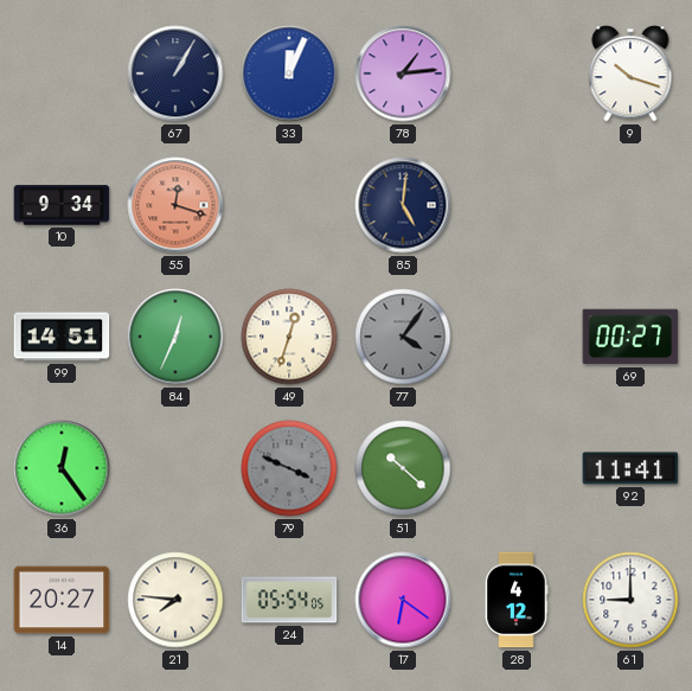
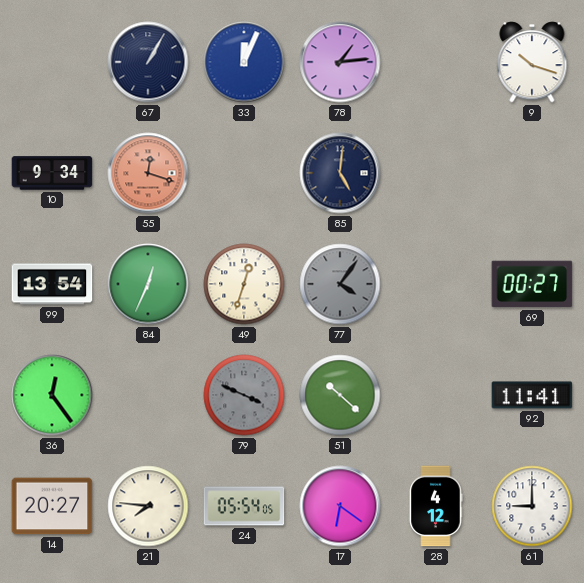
99: 14:51 -> 13:54 (52, 284)
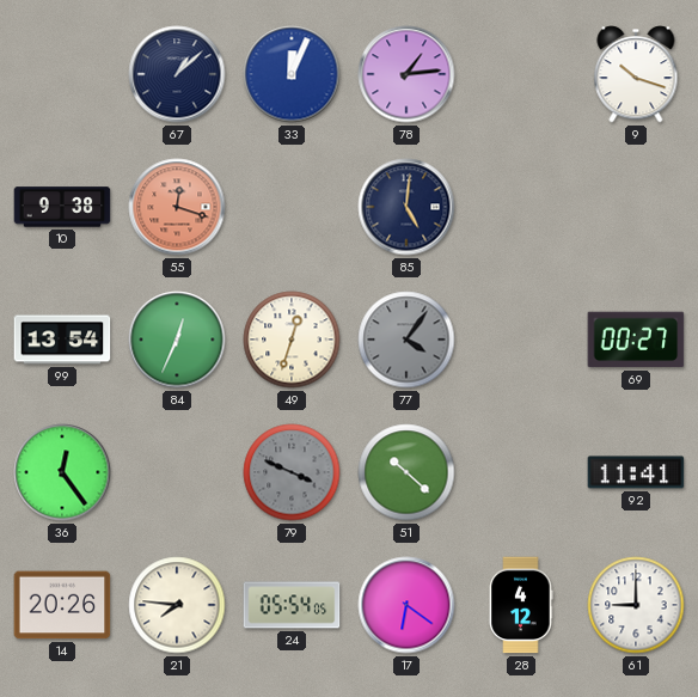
67: 1:05 -> 1:08 (177, 74)
10: 9:34 -> 9:38 (62, 207)
14: 20:27 -> 20:26 (62, 605)
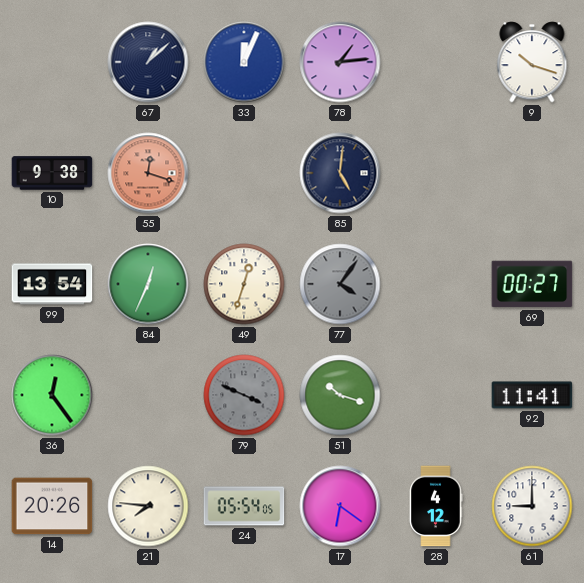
51: 10:22 -> 10:18 (340, 395)
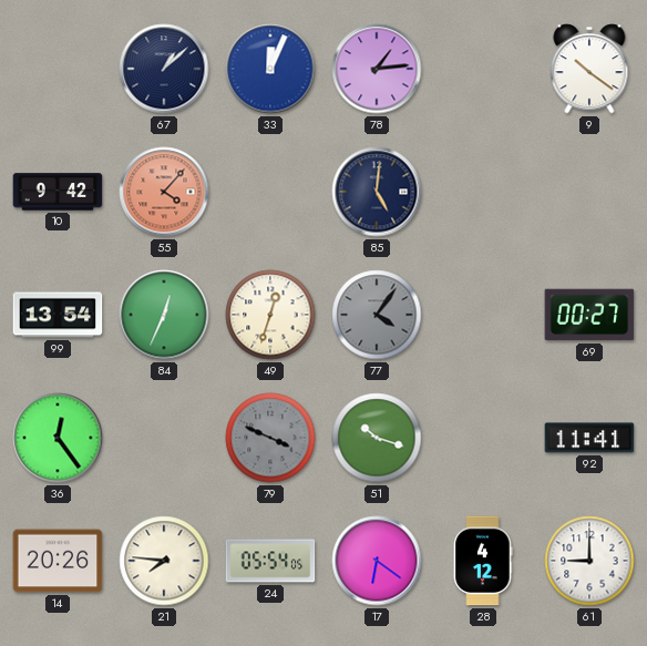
9: 10:18 -> 10:21 (589, 69)
10: 9:38 -> 9:42 (58, 192)
55: 12:18 -> 4:07 (164, 192)
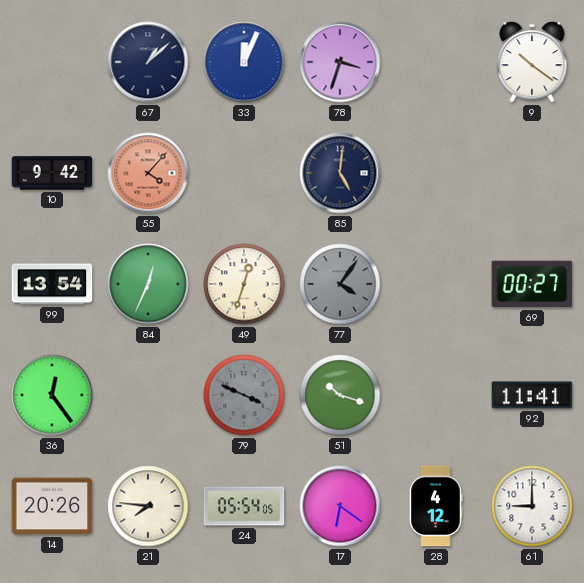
78: 1:14 -> 3:33 (340, 62)
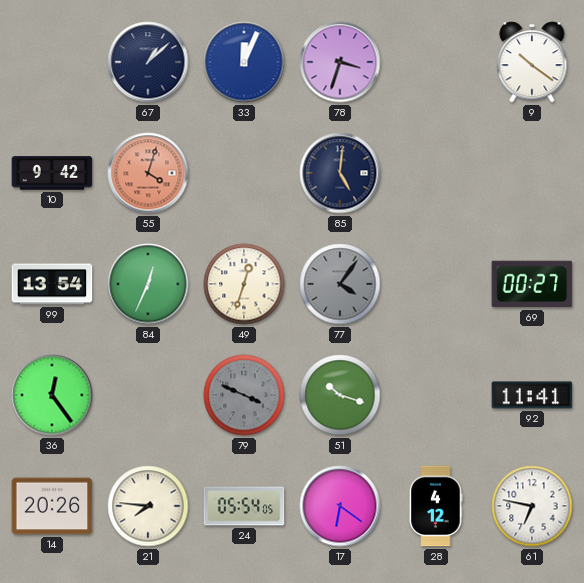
55: 4:07 -> 4:03 (148, 173)
61: 9:00 -> 6:47 (532, 506)
